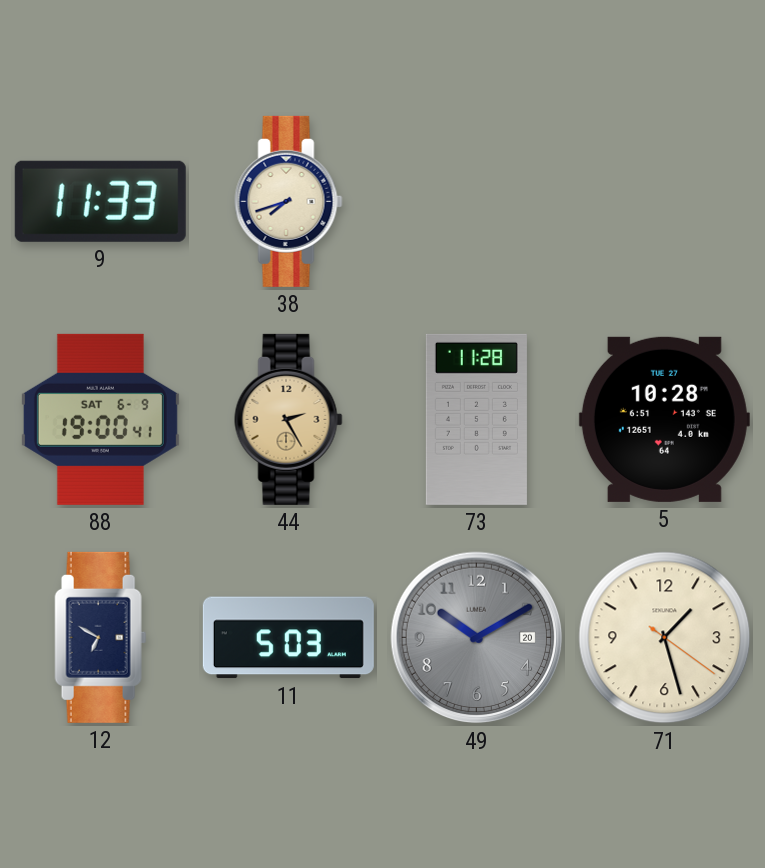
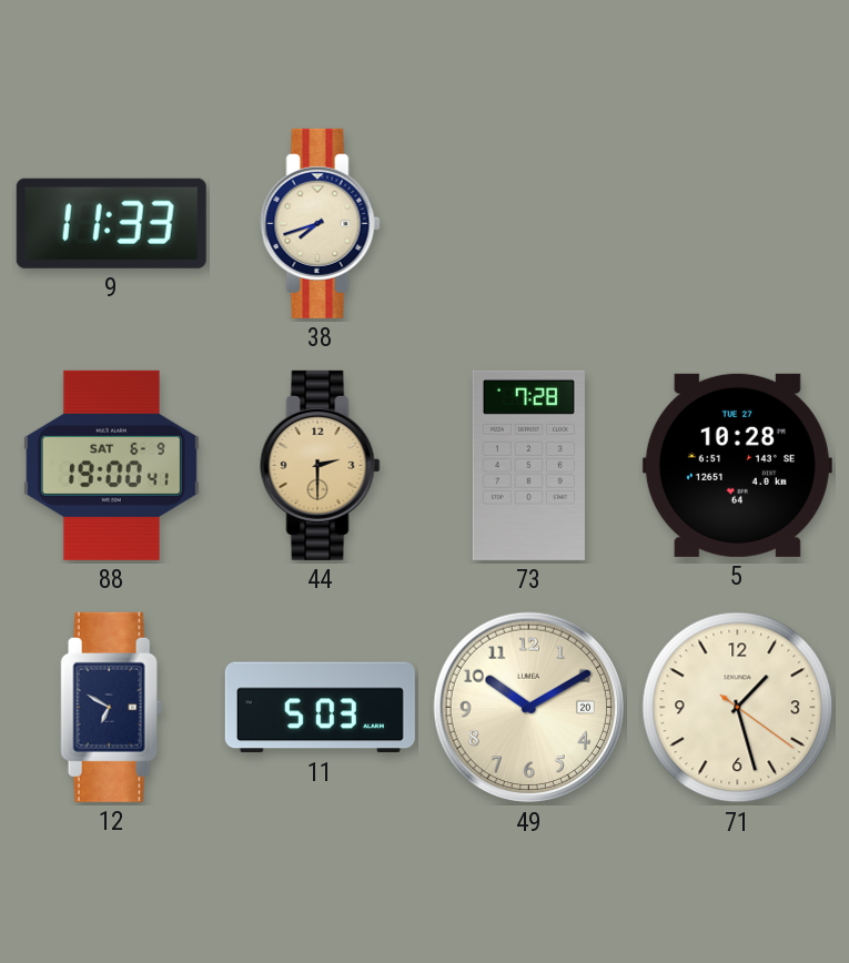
44: 2:25 -> 2:30 (321, 465)
73: 11:28 -> 7:28 (528, 465)
49 dial: grey -> cream (529, 708)
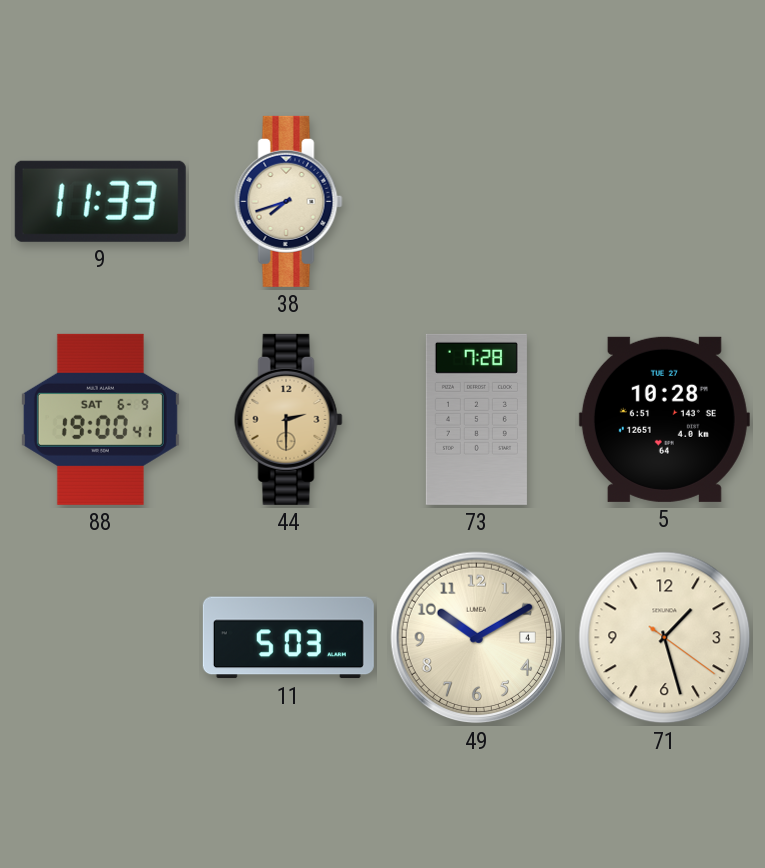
12: 6:50 -> none (112, 707)
49 date: 20 -> 4 (477, 638)
